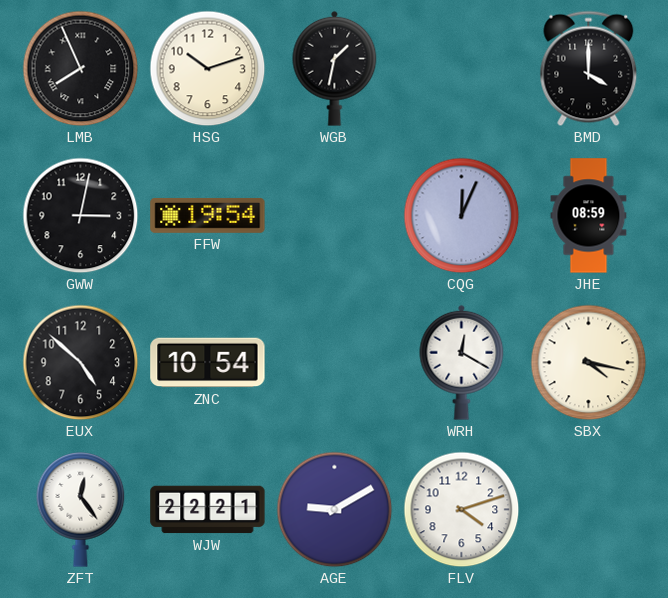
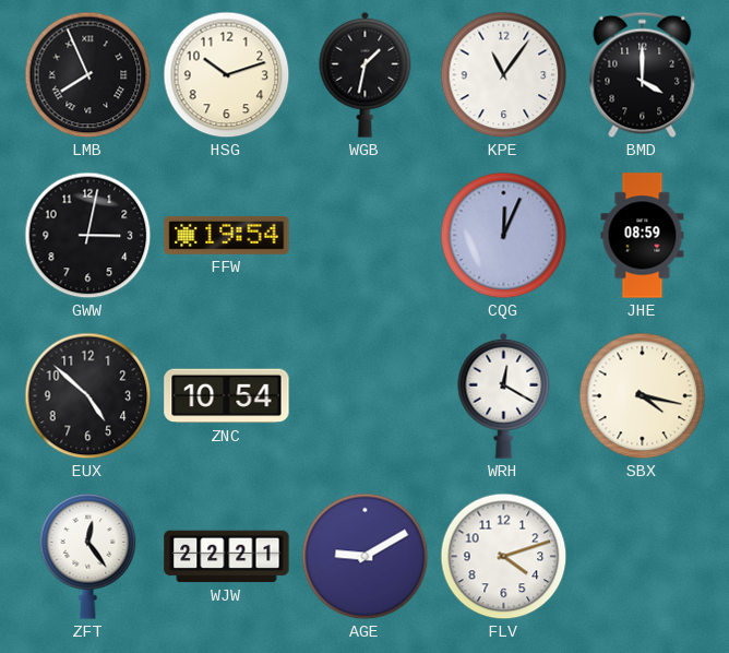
KPE: none -> 11:06 (504, 75)
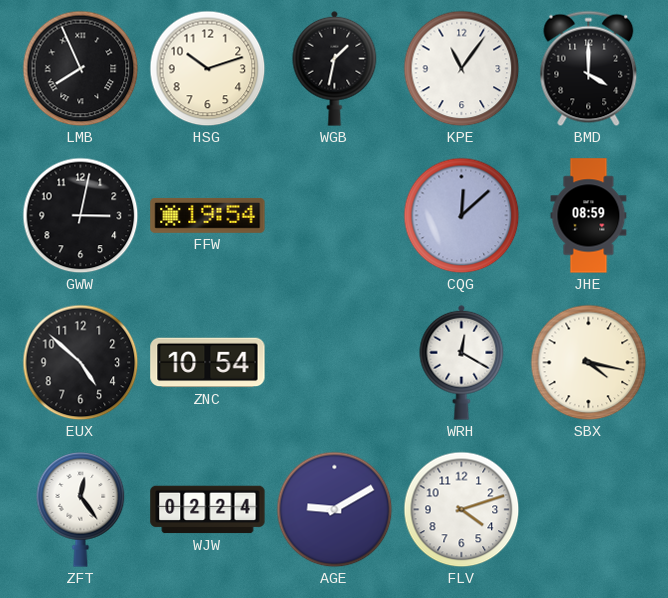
CQG: 12:04 -> 12:08 (462, 216)
WJW: 22:21 -> 02:24 (208, 510)
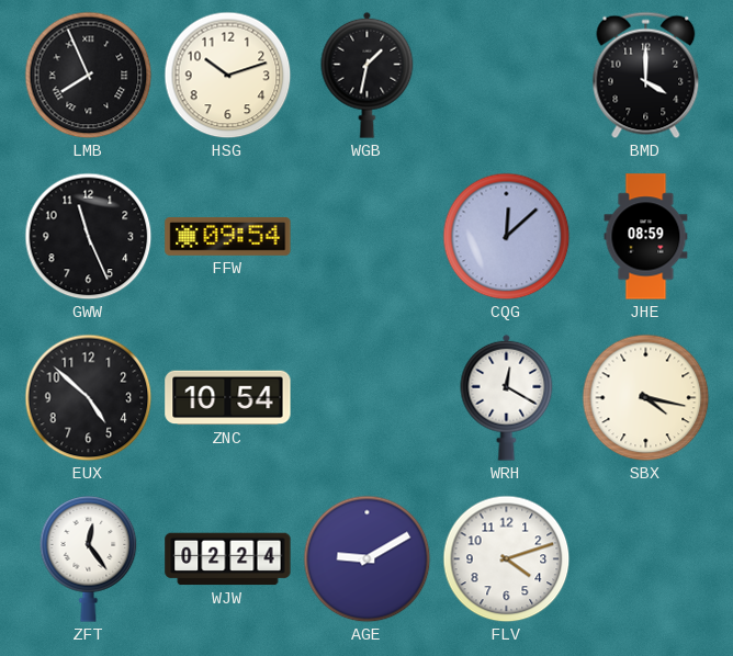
KPE: 11:06 -> none (462, 69)
GWW: 3:02 -> 11:26 (89, 237)
FFW: 19:54 -> 09:54 (228, 237)
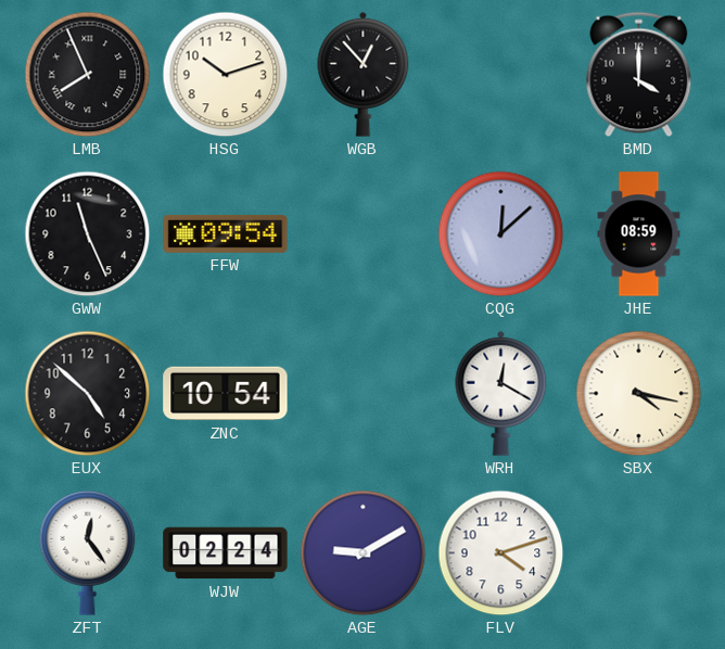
WGB: 1:32 -> 12:53 (364, 74)
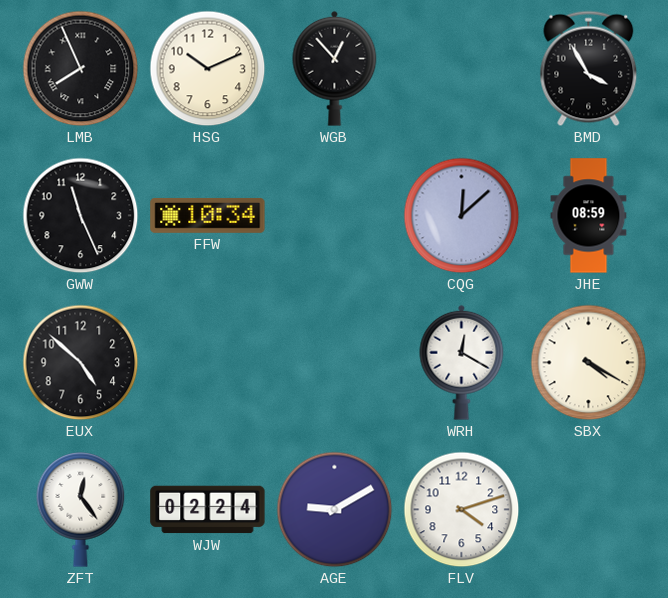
HSG: 10:12 -> 10:11 (208, 69)
BMD: 4:00 -> 3:55 (589, 69)
FFW: 09:54 -> 10:34 (208, 216)
ZNC: 10:54 -> none (226, 394)
SBX: 4:17 -> 4:20 (589, 363)
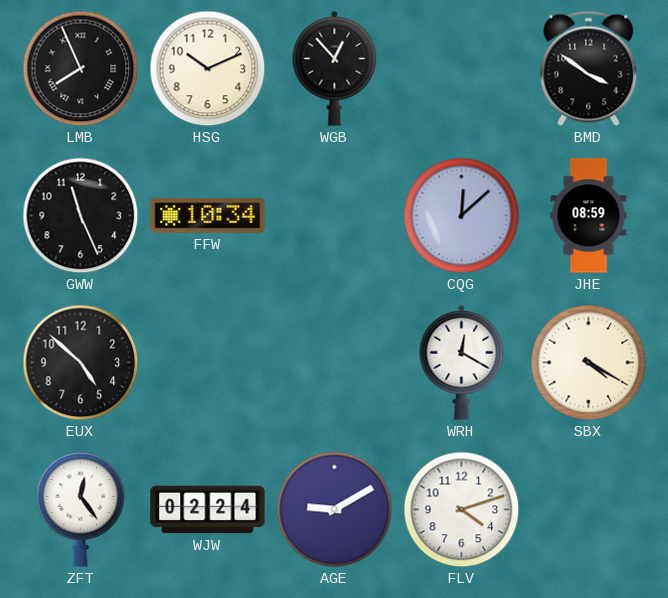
BMD: 3:55 -> 3:51 (589, 69)
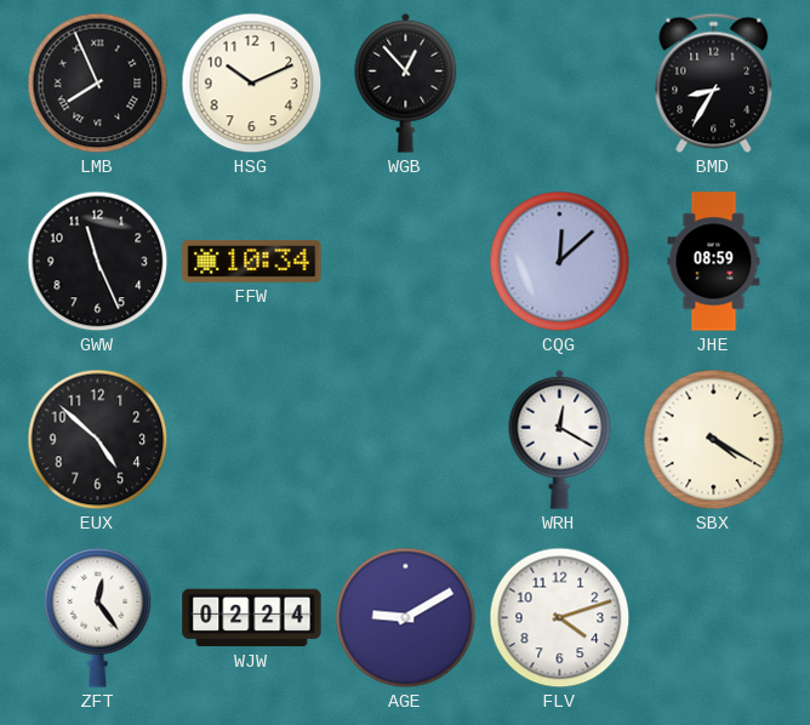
BMD: 3:51 -> 8:35 (714, 84)
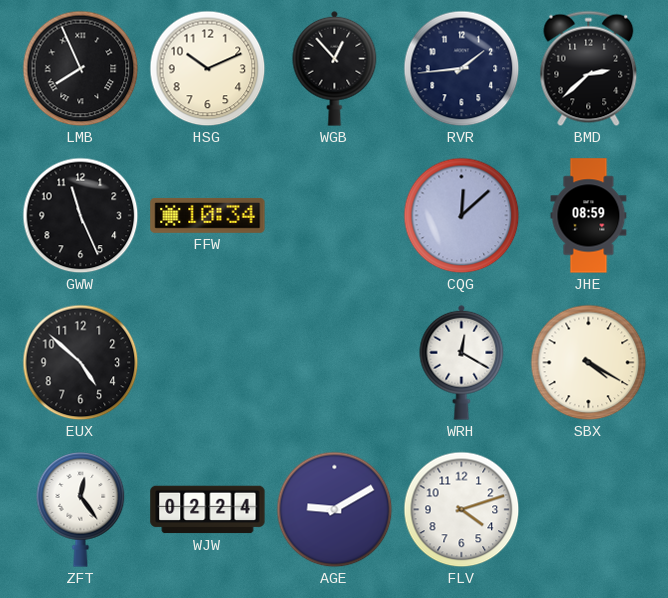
RVR: none -> 1:44 (462, 69)
BMD: 8:35 -> 2:38 (589, 69)
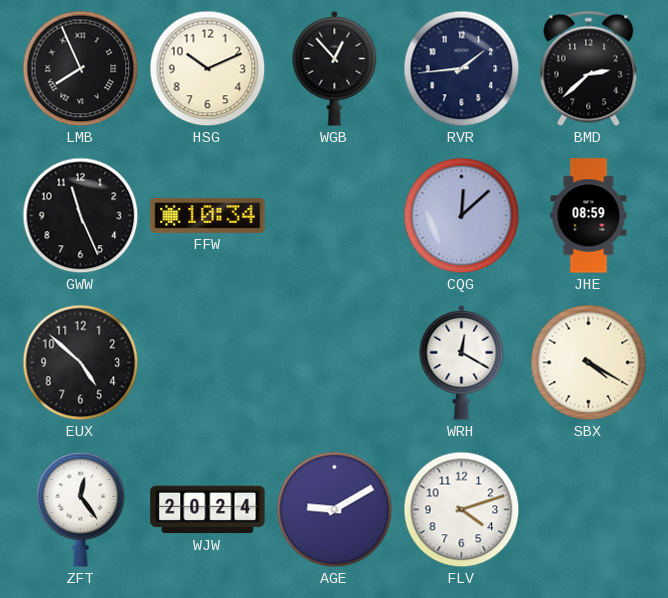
WJW: 02:24 -> 20:24 (208, 510)
